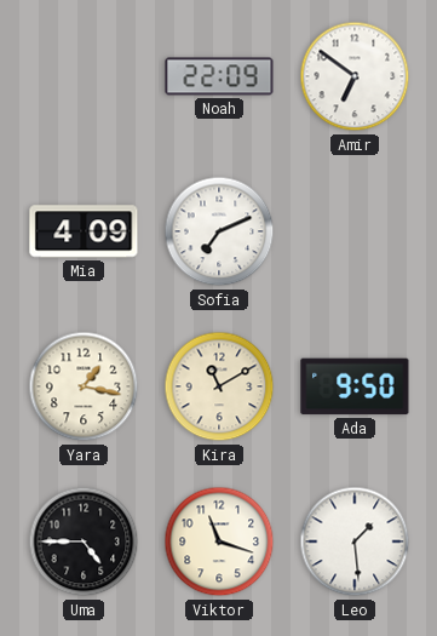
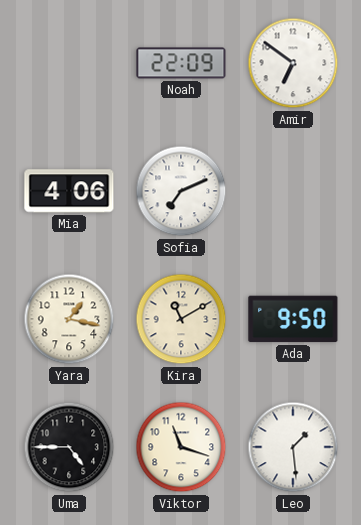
Mia: 4:09 -> 4:06 (69, 191)
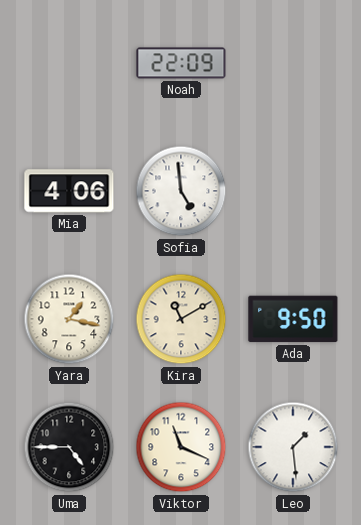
Amir: 6:51 -> none (293, 63)
Sofia: 7:11 -> 4:59 (181, 191)
Viktor: 11:18 -> 11:19 (181, 447)
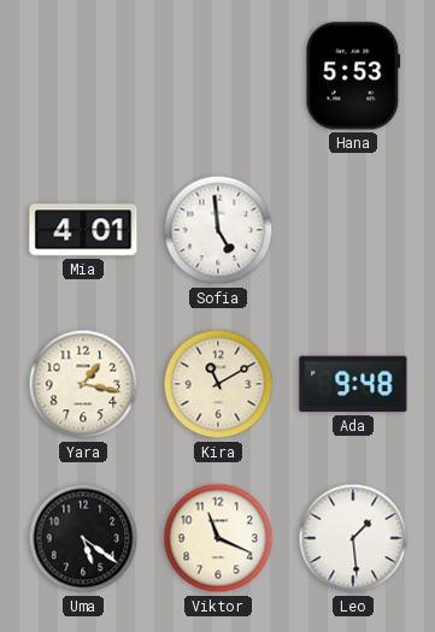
Noah: 22:09 -> none (181, 63)
Hana: none -> 5:53 (353, 76)
Mia: 4:06 -> 4:01 (83, 230)
Ada: 9:50 -> 9:48 (353, 384)
Uma: 4:45 -> 5:21 (83, 538)
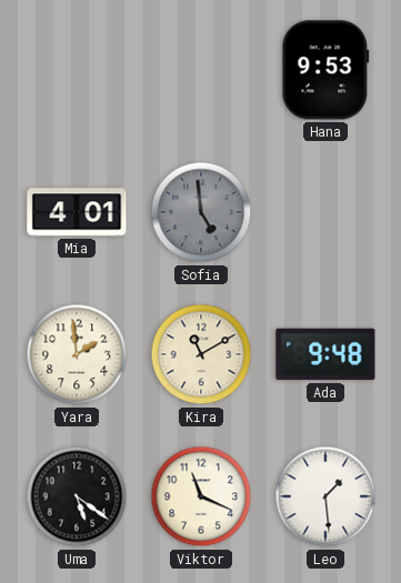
Hana: 5:53 -> 9:53 (325, 70)
Sofia dial: white -> grey (201, 212)
Yara: 1:17 -> 1:59 (77, 354)
